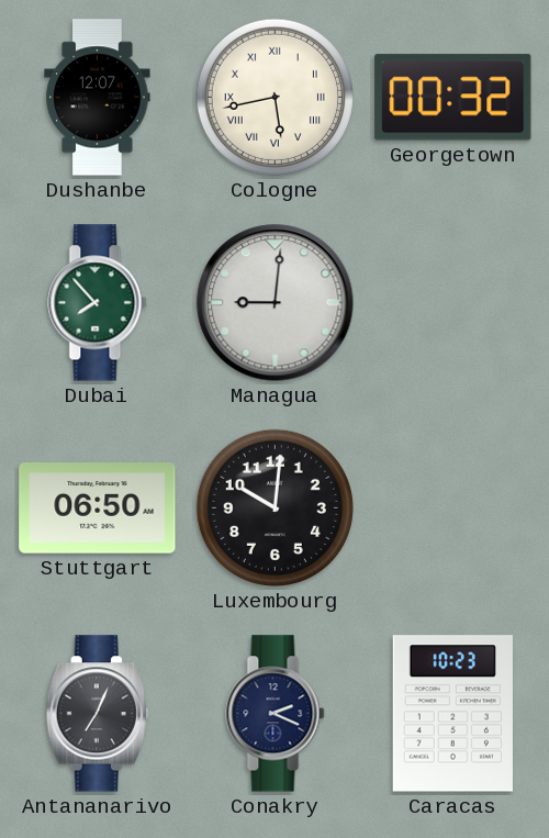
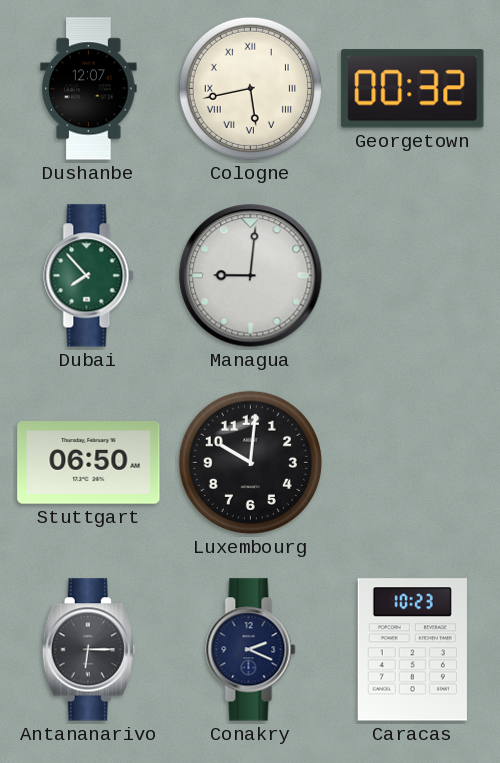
Antananarivo: 7:04 -> 6:15 (88, 650)
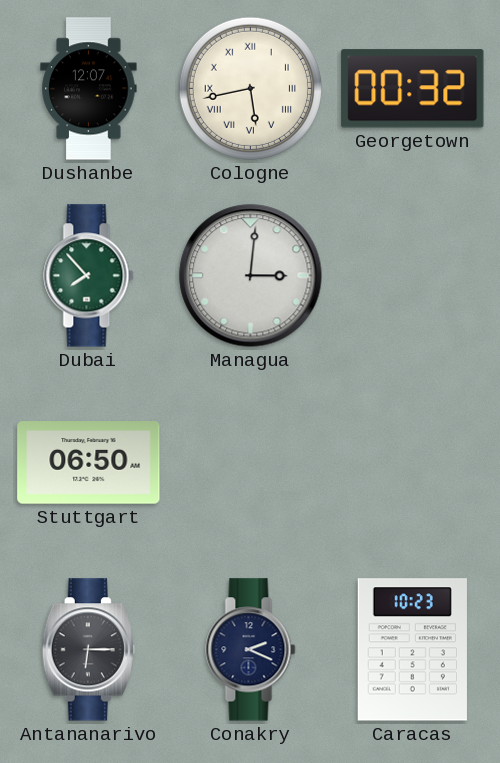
Managua: 9:01 -> 3:01 (251, 276)
Luxembourg: 10:01 -> none (250, 462)
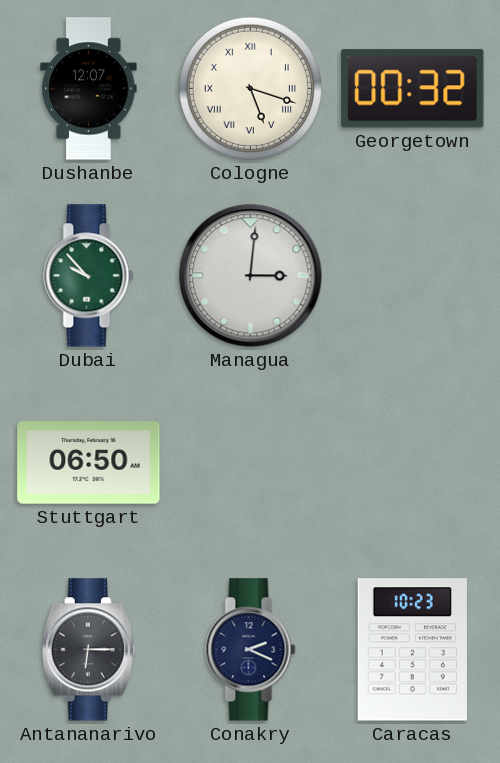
Cologne: 5:43 -> 5:18 (250, 88)
Dubai: 7:53 -> 9:53 (89, 276)
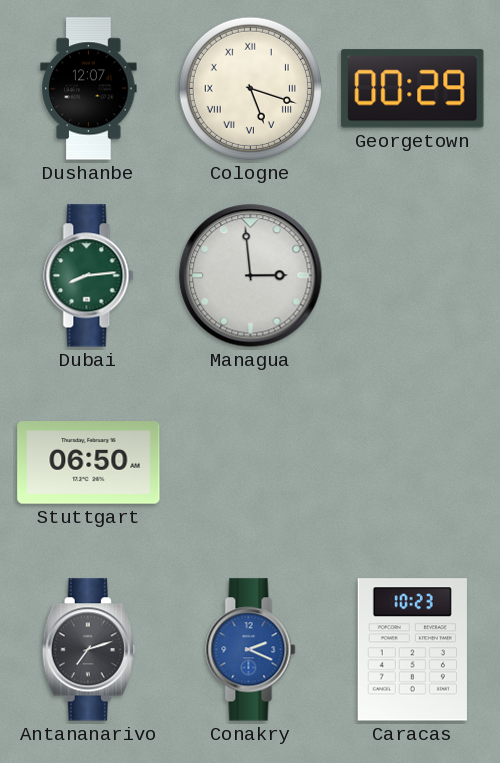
Georgetown: 00:32 -> 00:29 (413, 89)
Dubai: 9:53 -> 8:14 (89, 276)
Managua: 3:01 -> 2:59 (251, 276)
Antananarivo: 6:15 -> 7:12 (88, 650)
Conakry dial: navy -> blue (251, 650)
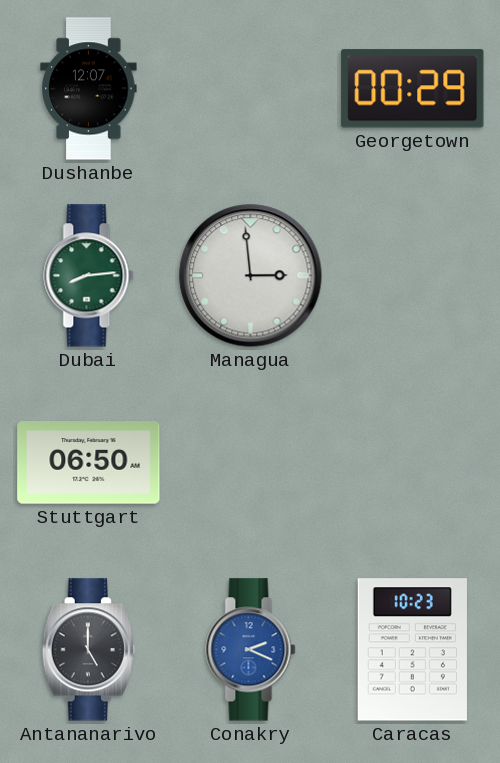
Cologne: 5:18 -> none (250, 88)
Antananarivo: 7:12 -> 5:00 (88, 650)
